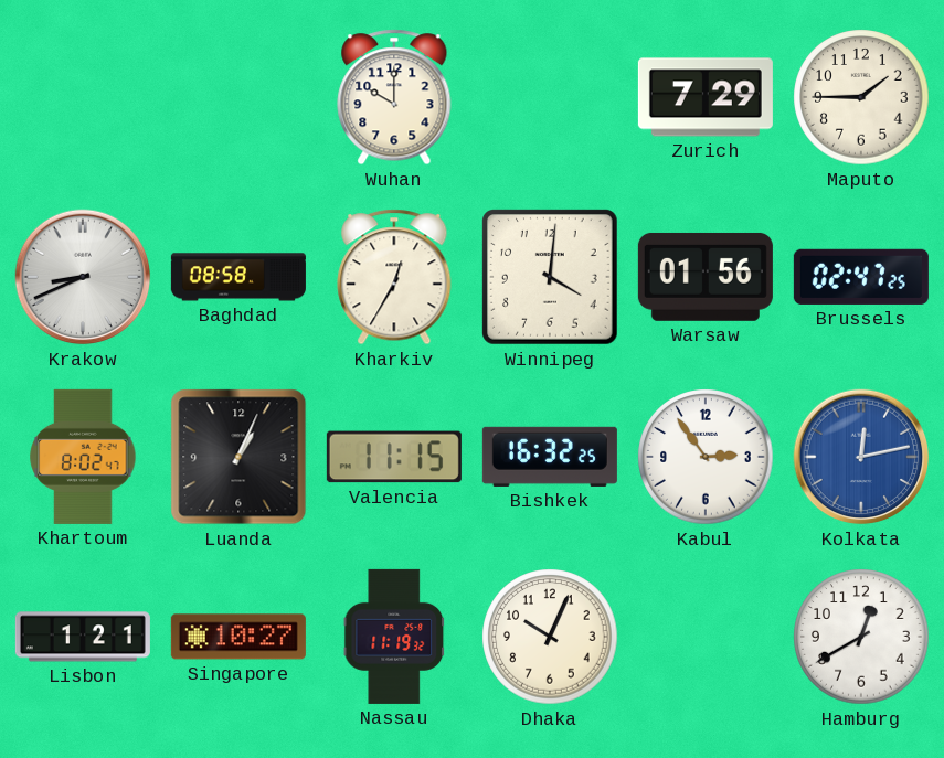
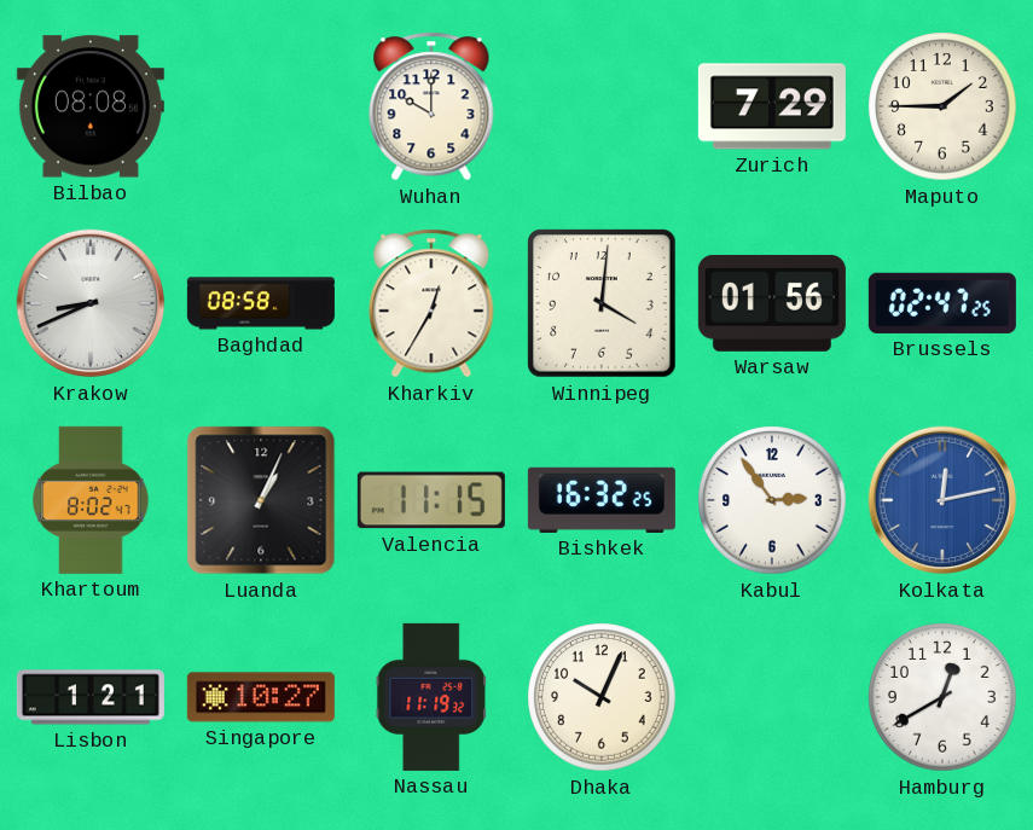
Bilbao: none -> 08:08 (91, 106)
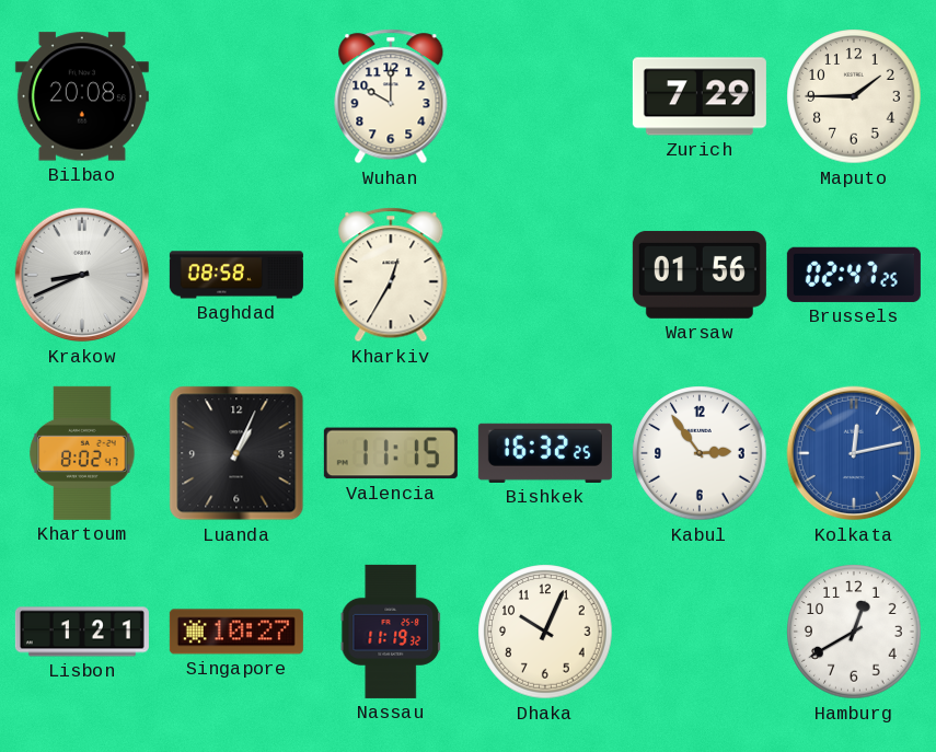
Bilbao: 08:08 -> 20:08 (82, 96)
Winnipeg: 4:01 -> none (603, 304)
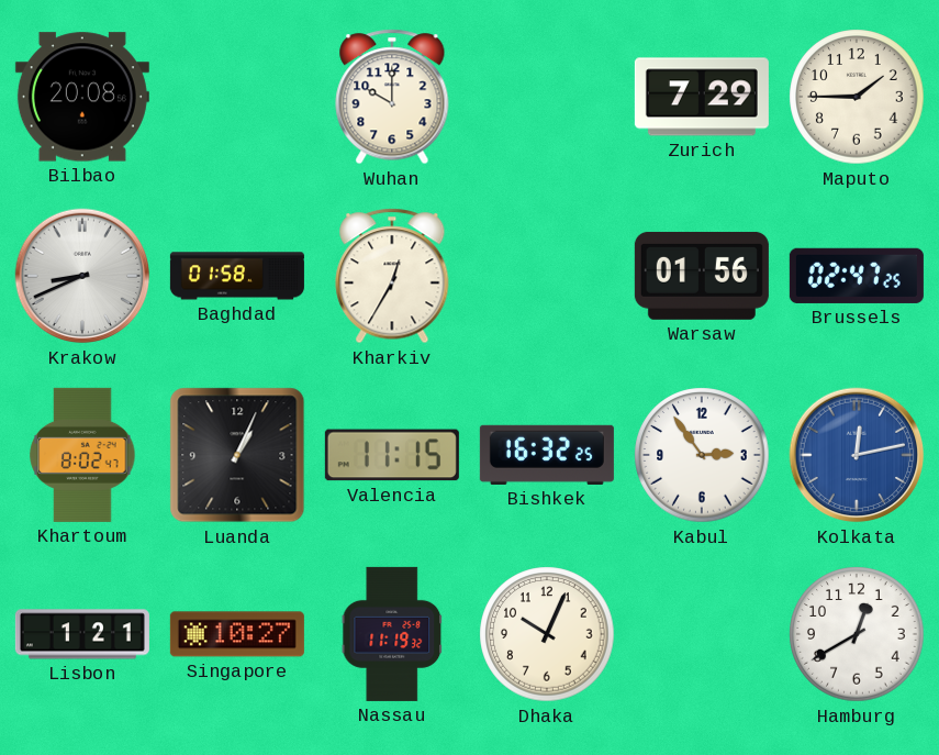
Baghdad: 08:58 -> 01:58 (237, 276)
